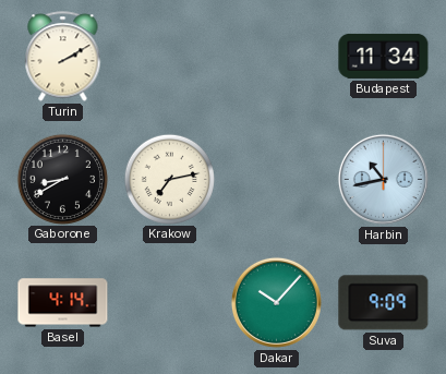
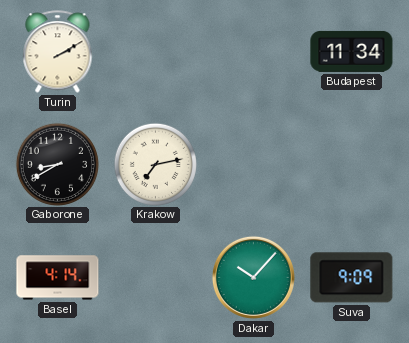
Harbin: 10:43 -> none (383, 179)
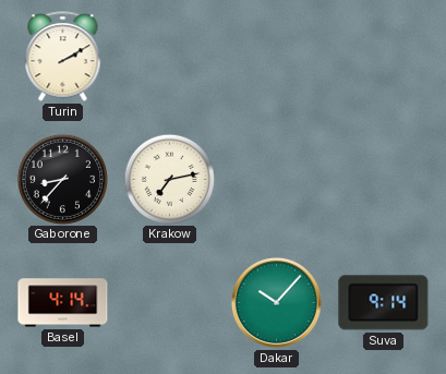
Budapest: 11:34 -> none (352, 51)
Gaborone: 8:40 -> 8:37 (62, 179)
Suva: 9:09 -> 9:14 (384, 303)
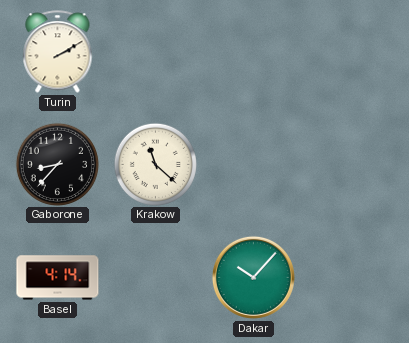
Krakow: 7:13 -> 11:22 (155, 164)
Suva: 9:14 -> none (384, 303)
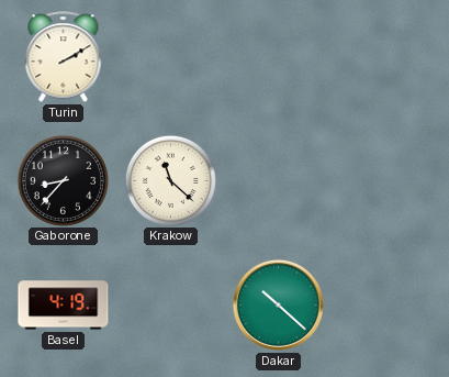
Basel: 4:14 -> 4:19 (64, 306)
Dakar: 10:07 -> 10:22 (278, 304)
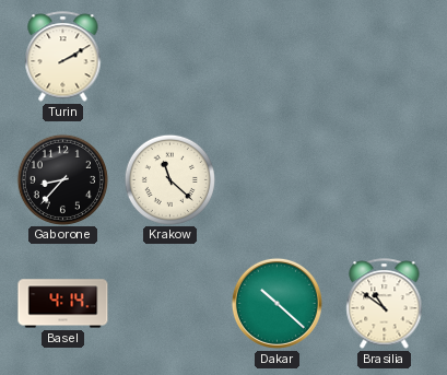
Basel: 4:19 -> 4:14 (63, 304)
Brasilia: none -> 10:51 (385, 304)
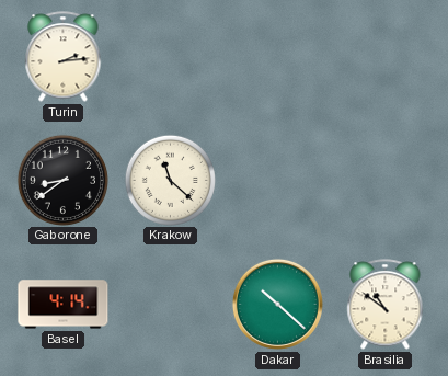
Turin: 2:10 -> 2:14 (64, 57)
Gaborone: 8:37 -> 8:39 (62, 180)
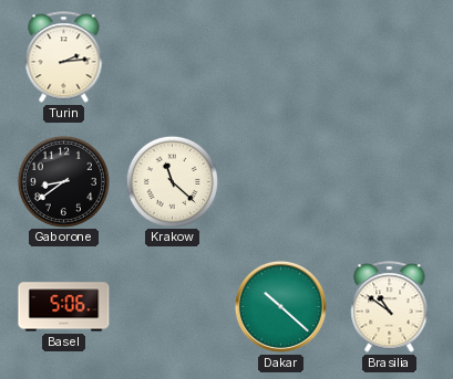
Basel: 4:14 -> 5:06 (64, 307)
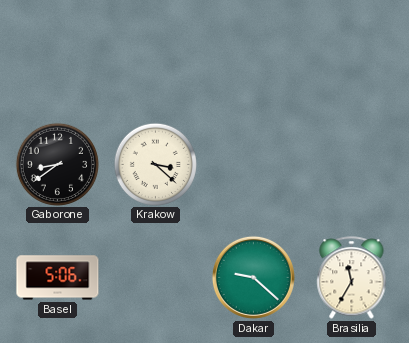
Turin: 2:14 -> none (64, 57)
Krakow: 11:22 -> 3:22 (155, 164)
Dakar: 10:22 -> 9:22 (253, 277)
Brasilia: 10:51 -> 11:35 (352, 278)
